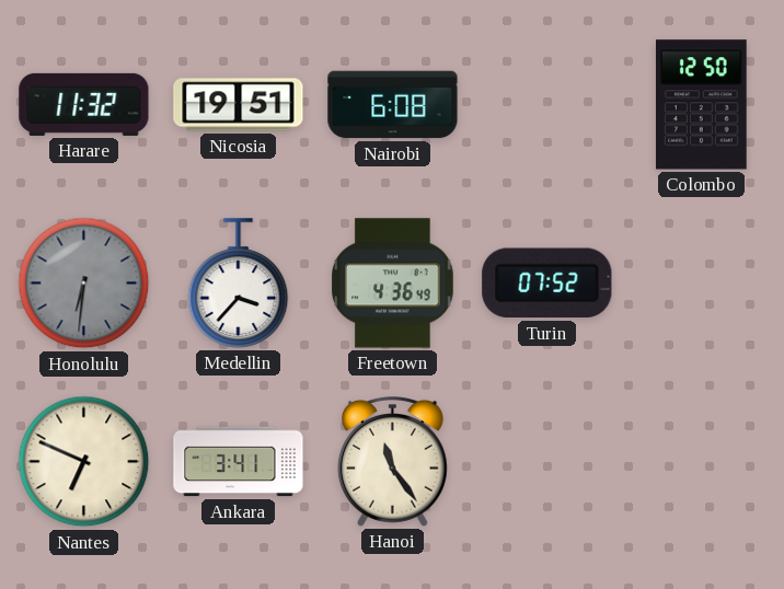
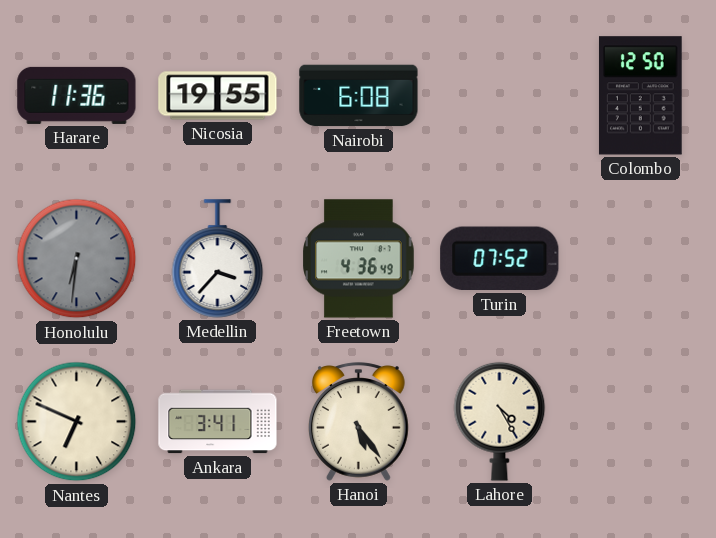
Harare: 11:32 -> 11:36 (77, 95)
Nicosia: 19:51 -> 19:55 (218, 96)
Hanoi: 11:24 -> 5:24 (358, 422)
Lahore: none -> 4:25 (500, 421)
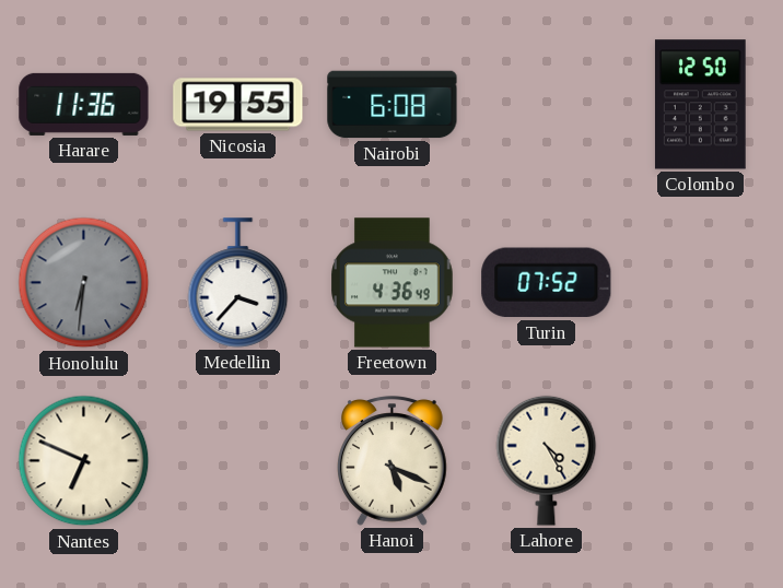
Ankara: 3:41 -> none (218, 422)
Hanoi: 5:24 -> 5:19 (391, 461)
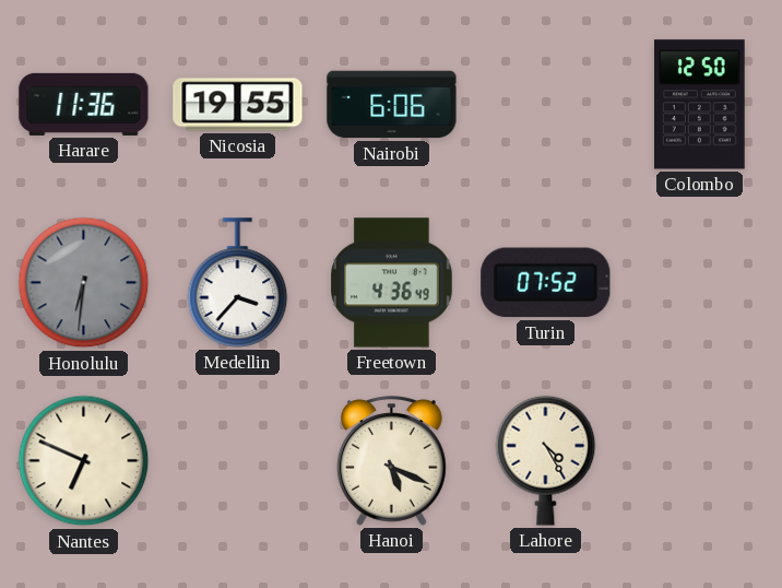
Nairobi: 6:08 -> 6:06 (392, 105)
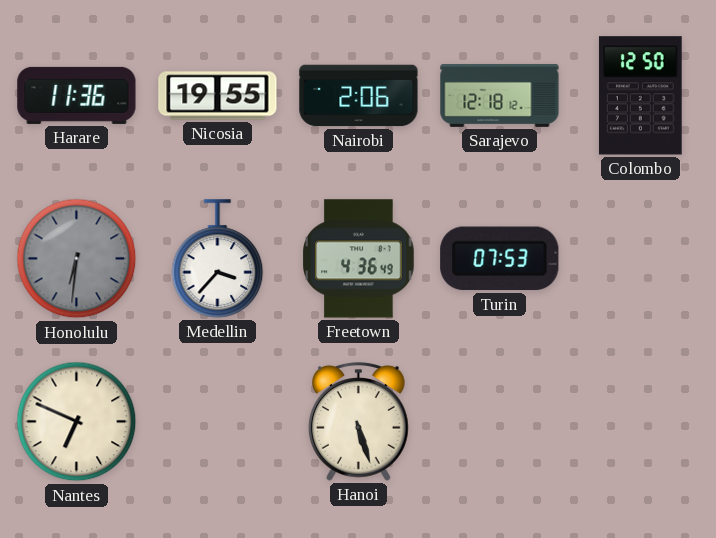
Nairobi: 6:06 -> 2:06 (359, 96)
Sarajevo: none -> 12:18 (500, 95)
Turin: 07:52 -> 07:53 (500, 259)
Hanoi: 5:19 -> 5:27 (358, 422)
Lahore: 4:25 -> none (546, 460)
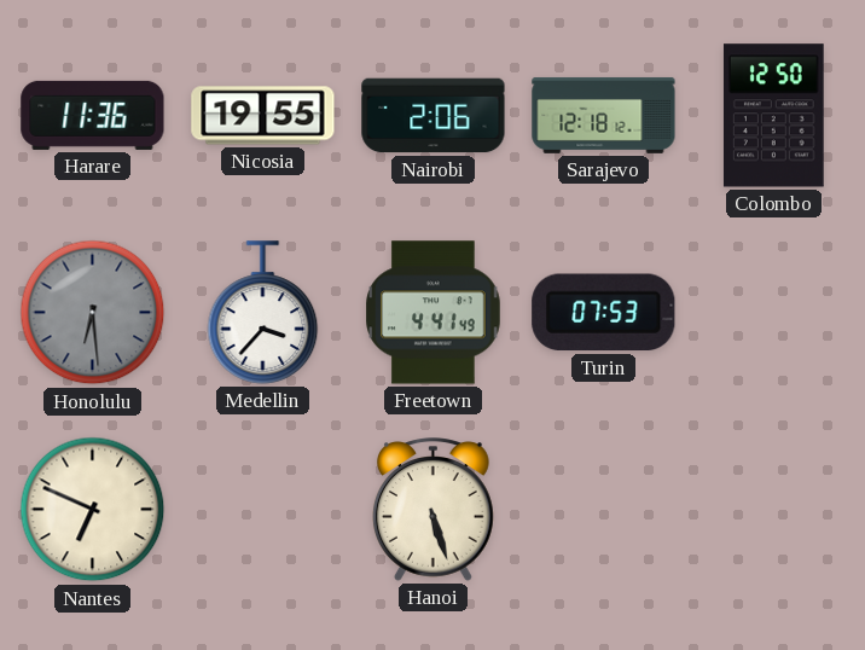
Honolulu: 6:31 -> 6:29 (93, 313)
Freetown: 4:36 -> 4:41 (434, 313)
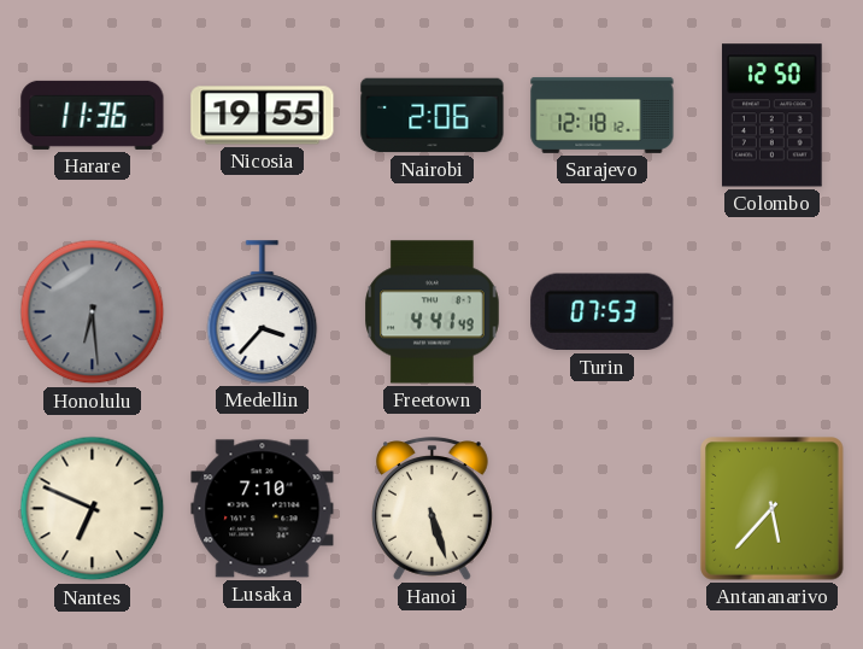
Lusaka: none -> 7:10 (263, 509)
Antananarivo: none -> 5:37 (773, 509)
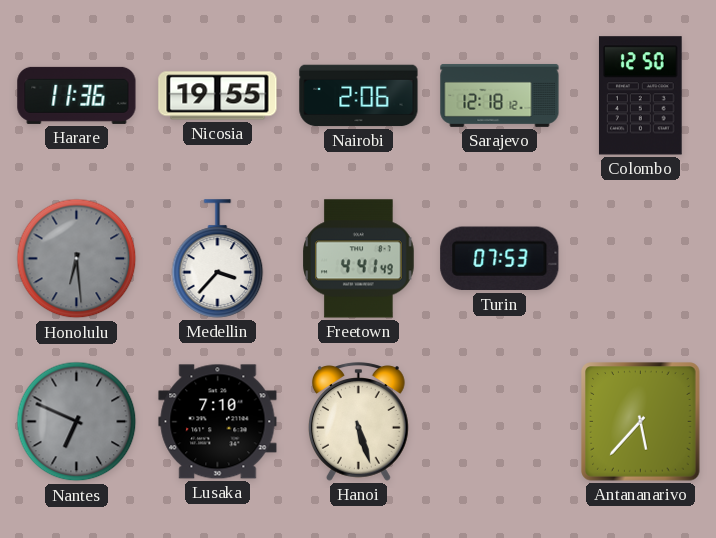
Nantes dial: cream -> grey (77, 422)
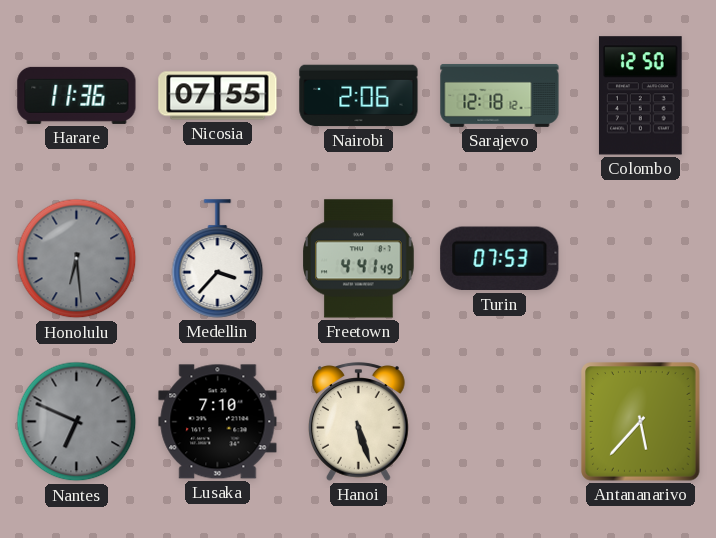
Nicosia: 19:55 -> 07:55 (218, 96)
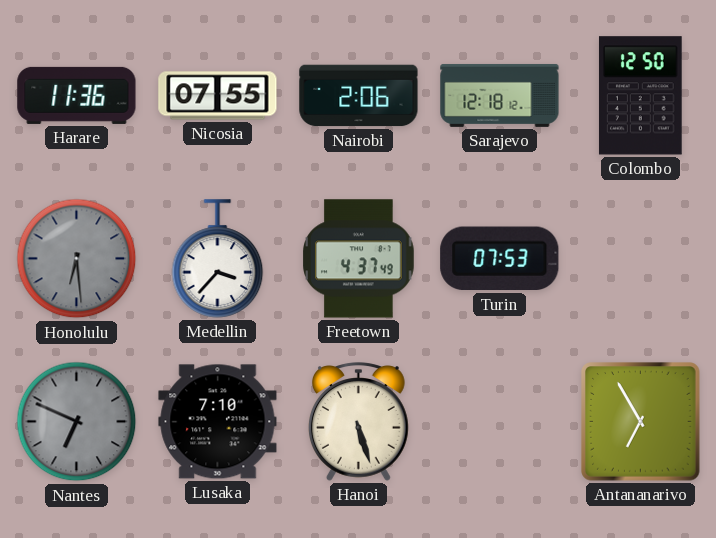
Freetown: 4:41 -> 4:37 (359, 259)
Antananarivo: 5:37 -> 6:55 (641, 422)
